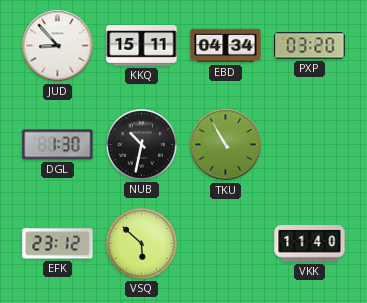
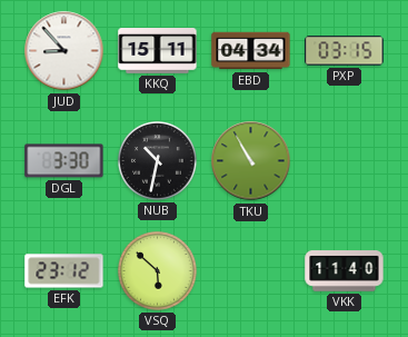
PXP: 03:20 -> 03:15 (345, 51)
DGL: 1:30 -> 3:30 (64, 161)
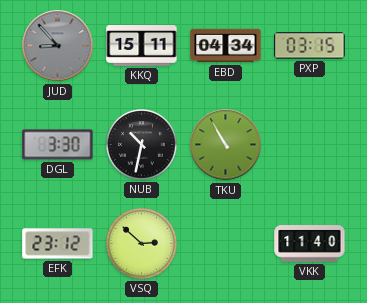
JUD dial: white -> grey (58, 46)
VSQ: 5:52 -> 2:52 (142, 244)
